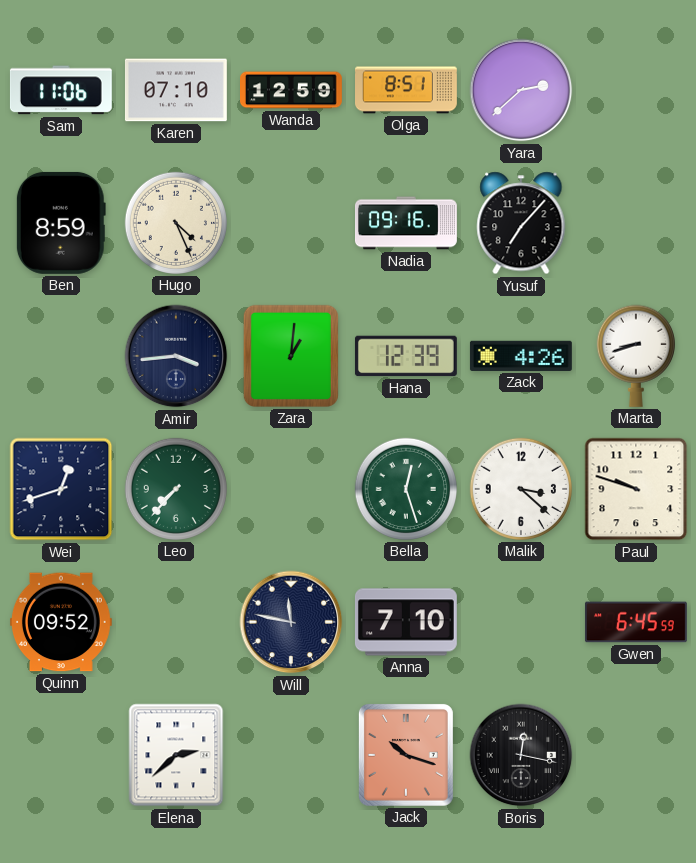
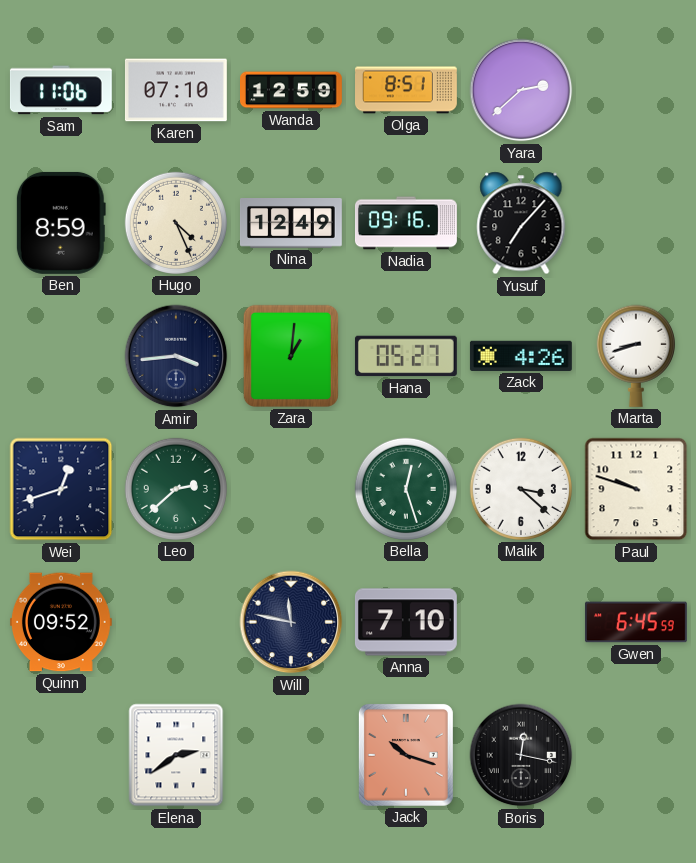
Nina: none -> 12:49 (291, 224)
Hana: 12:39 -> 05:27 (406, 356)
Leo: 7:37 -> 2:38 (176, 489)
Elena: 2:38 -> 2:39 (176, 755)
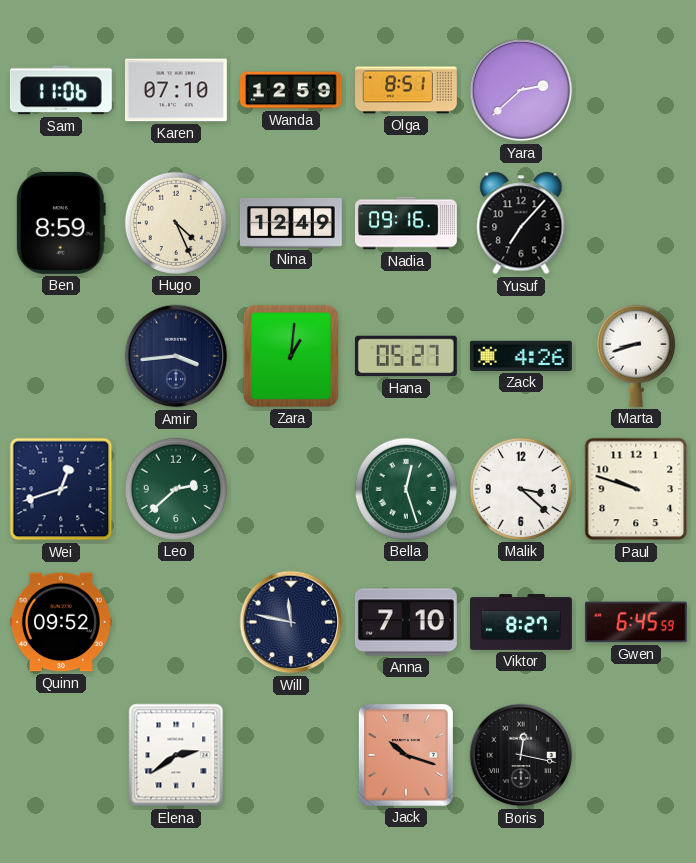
Viktor: none -> 8:27 (522, 623)
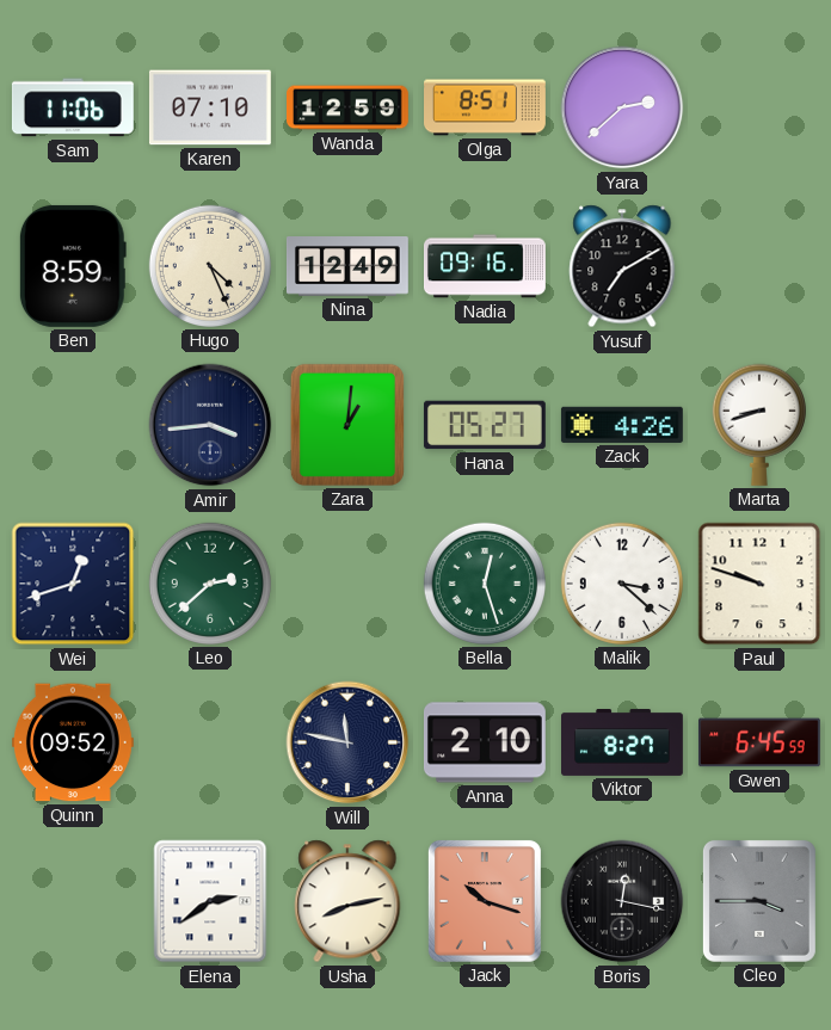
Yusuf: 7:07 -> 7:10 (622, 266)
Anna: 7:10 -> 2:10 (485, 742)
Usha: none -> 8:13 (347, 901)
Cleo: none -> 3:45 (759, 901)
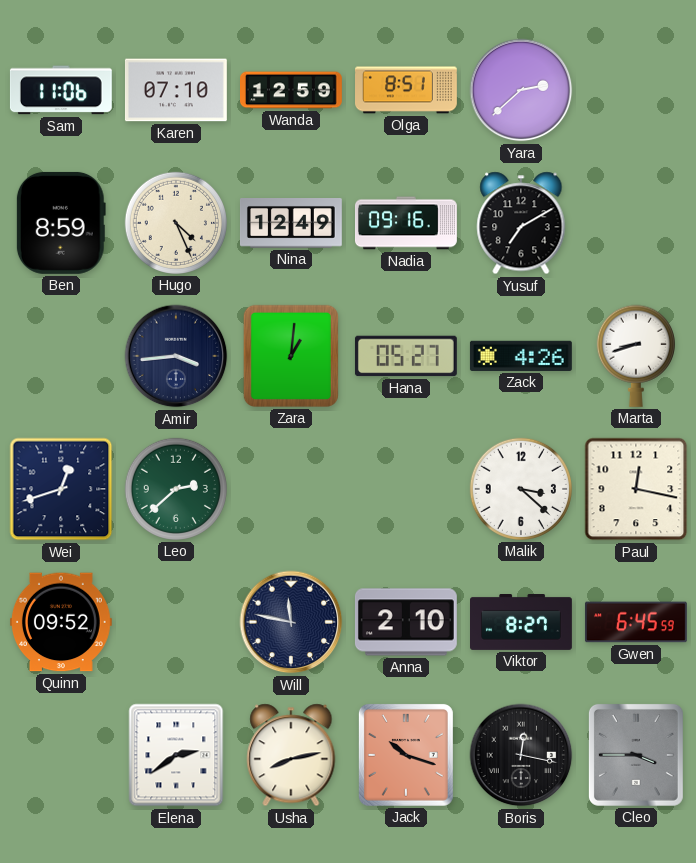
Bella: 12:27 -> none (485, 584)
Paul: 9:48 -> 12:17 (636, 489)
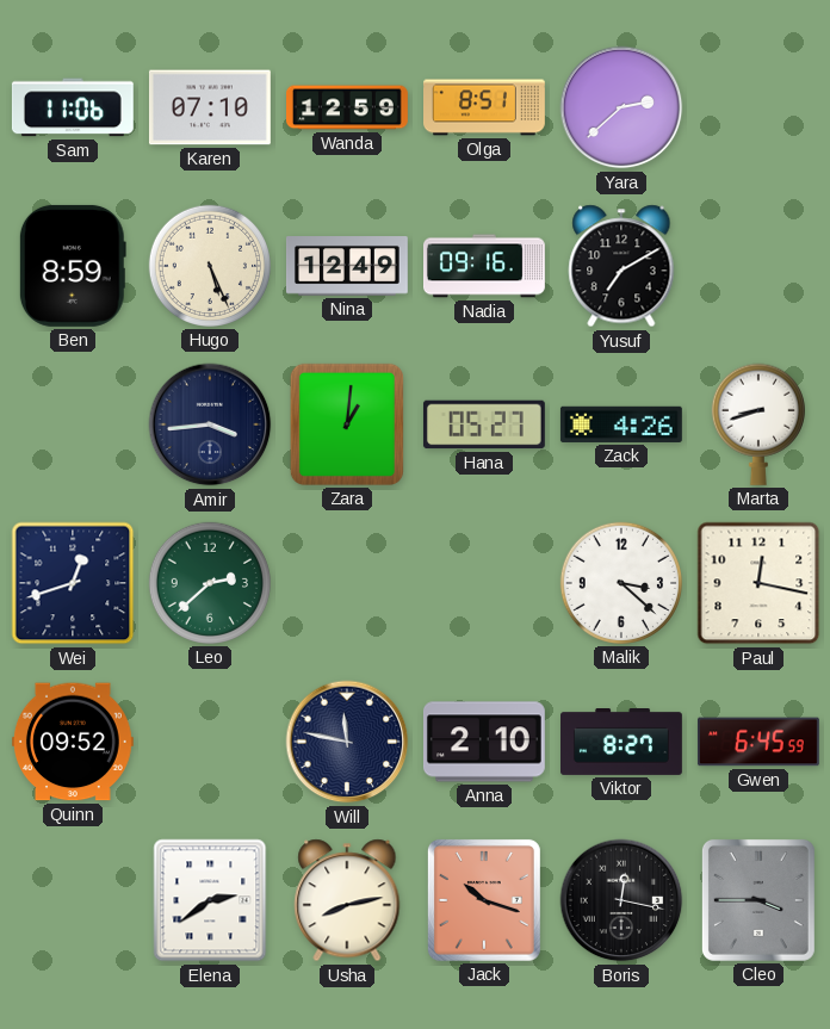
Hugo: 4:26 -> 5:26 (210, 266)
